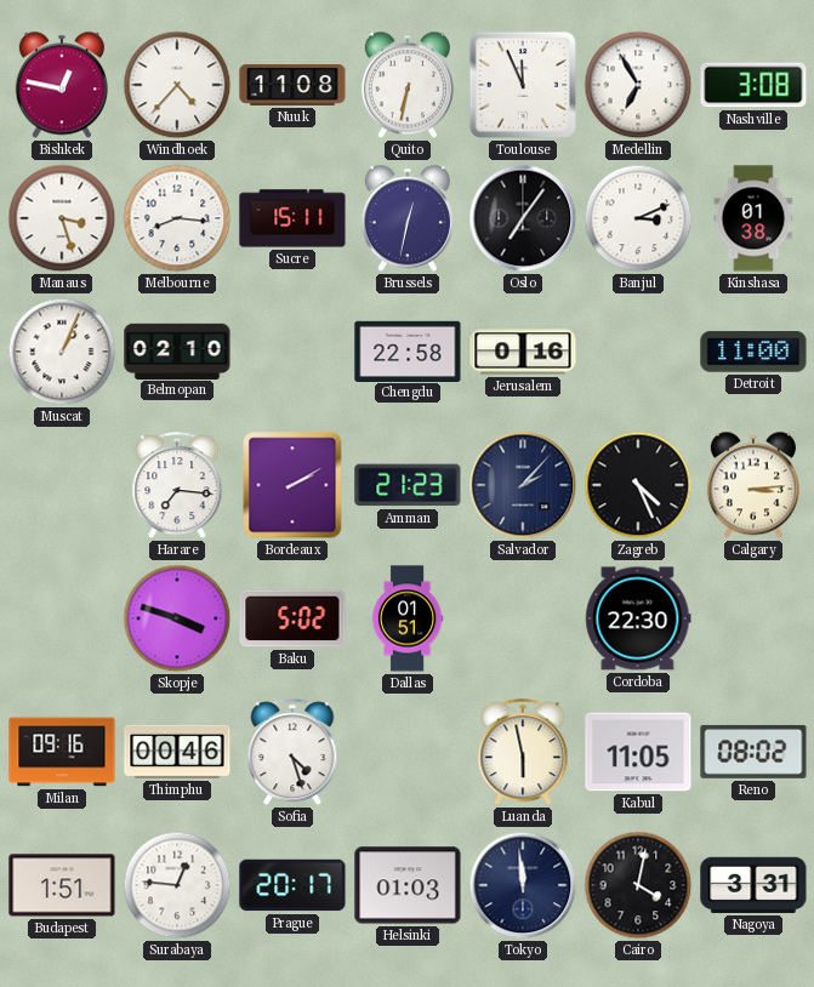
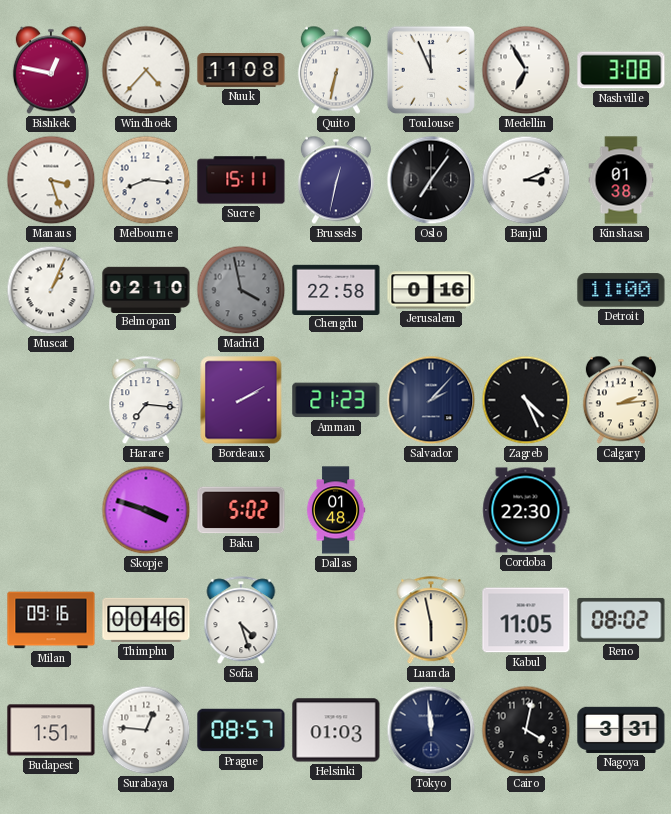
Madrid: none -> 3:58 (241, 290)
Calgary: 3:14 -> 2:14 (621, 400)
Dallas: 01:51 -> 01:48 (336, 510)
Prague: 20:17 -> 08:57 (241, 730)
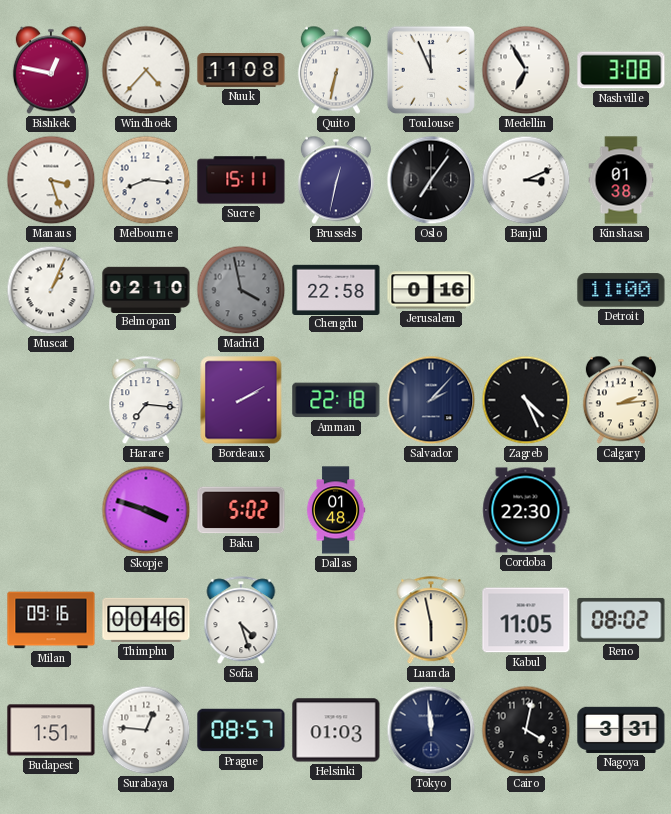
Amman: 21:23 -> 22:18 (336, 400)
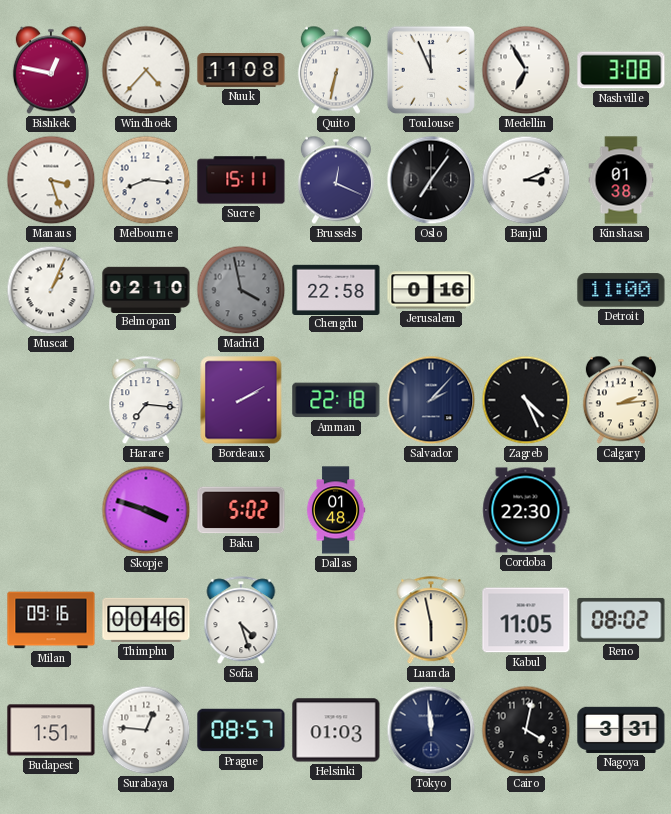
Brussels: 12:32 -> 12:19 (336, 180)
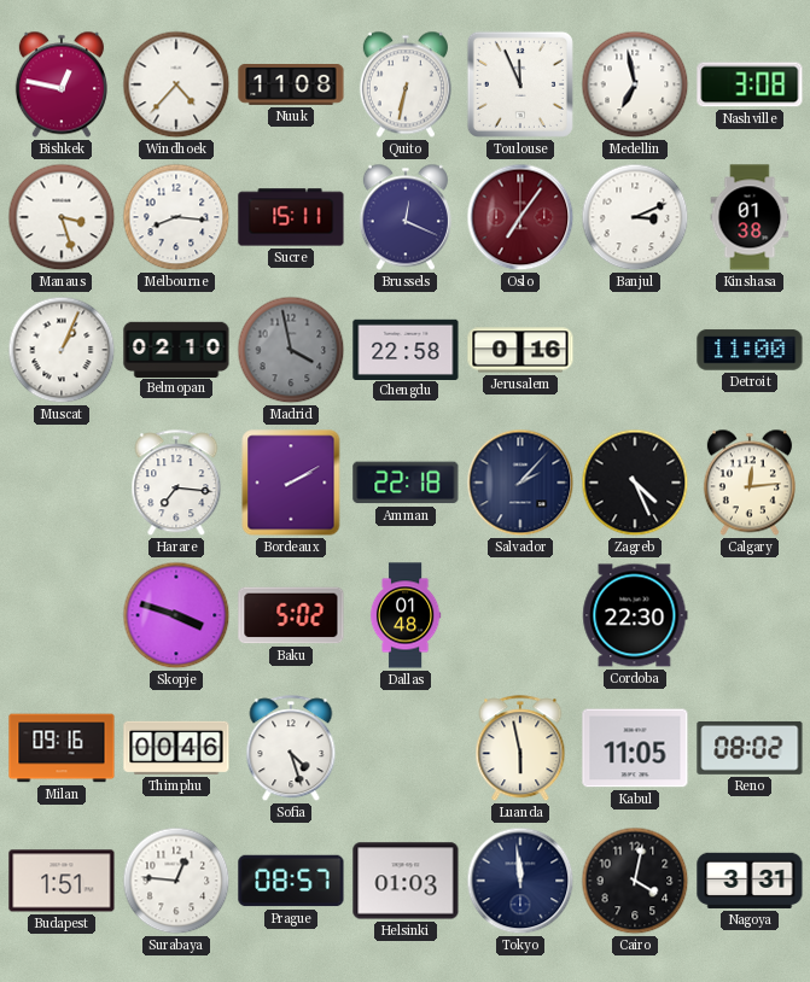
Medellin: 6:55 -> 6:58 (635, 84)
Oslo dial: black -> burgundy (520, 217)
Calgary: 2:14 -> 12:14 (750, 483)
